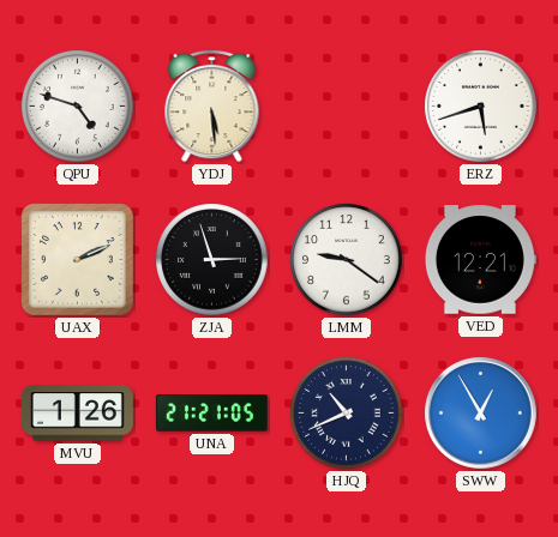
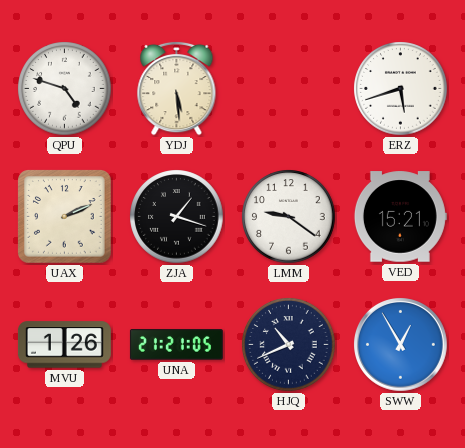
ZJA: 2:57 -> 1:18 (177, 217)
VED: 12:21 -> 15:21 (400, 217)
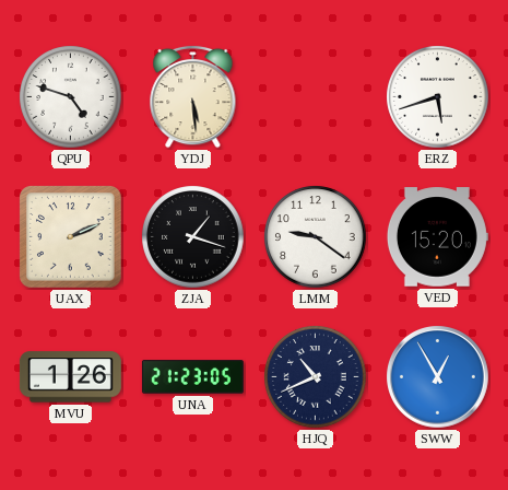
VED: 15:21 -> 15:20 (437, 237)
UNA: 21:21 -> 21:23 (192, 377)
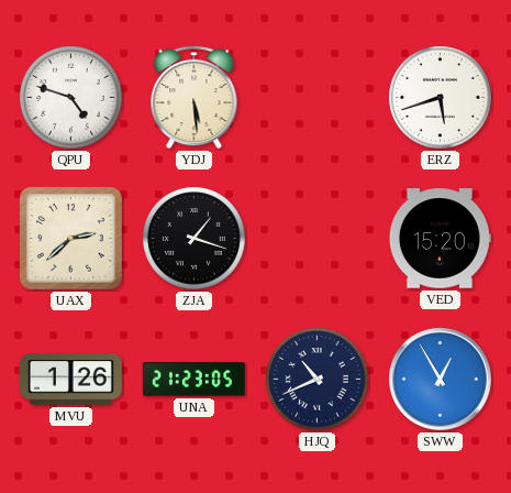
UAX: 2:11 -> 2:38 (71, 239)
LMM: 9:21 -> none (316, 237)
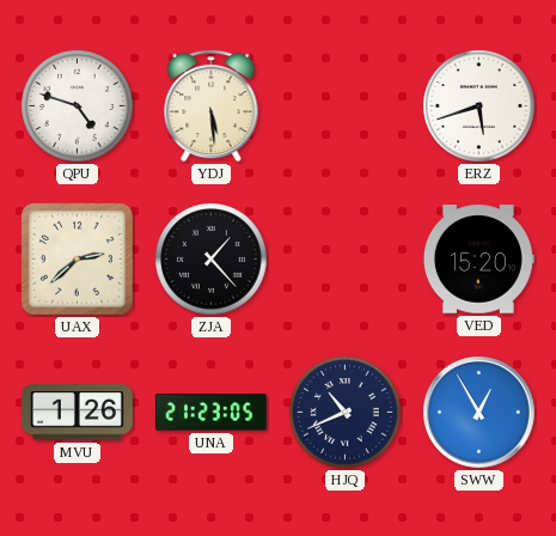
ZJA: 1:18 -> 1:23 (212, 260)
